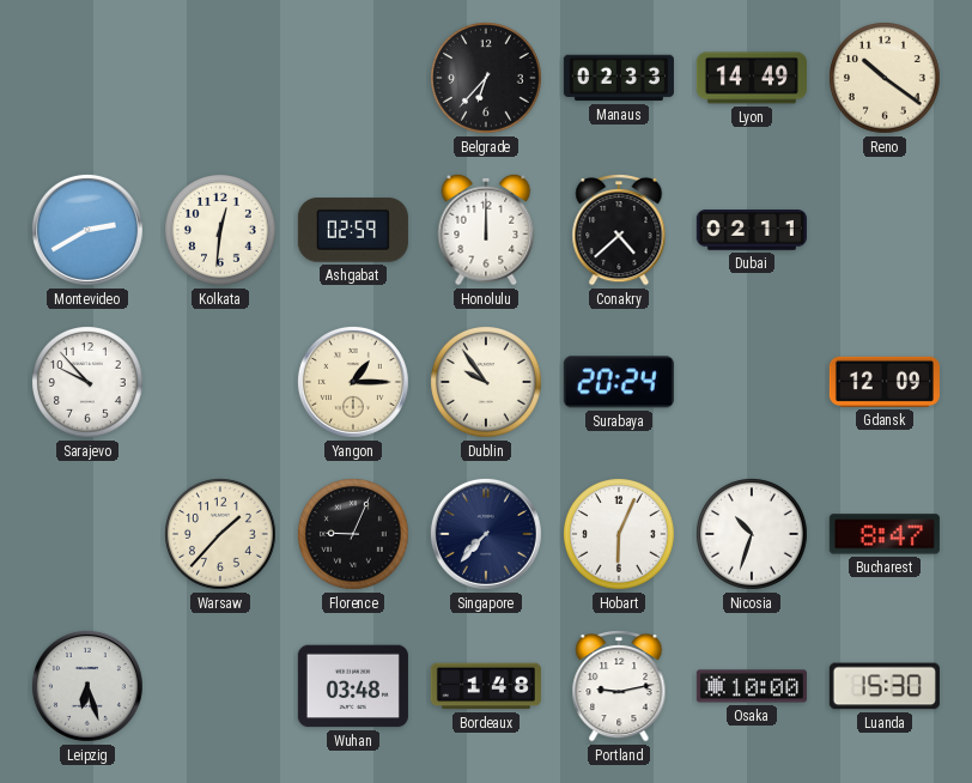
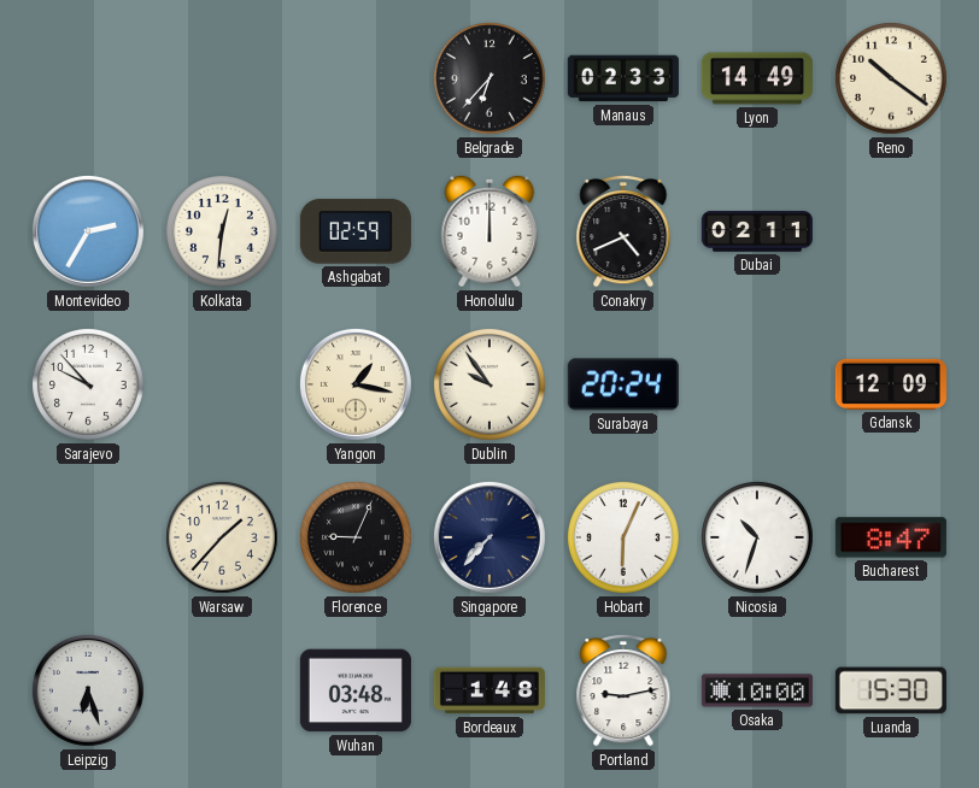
Montevideo: 2:40 -> 2:35 (88, 231)
Conakry: 4:38 -> 4:41 (623, 231)
Yangon: 1:15 -> 1:17 (356, 384)
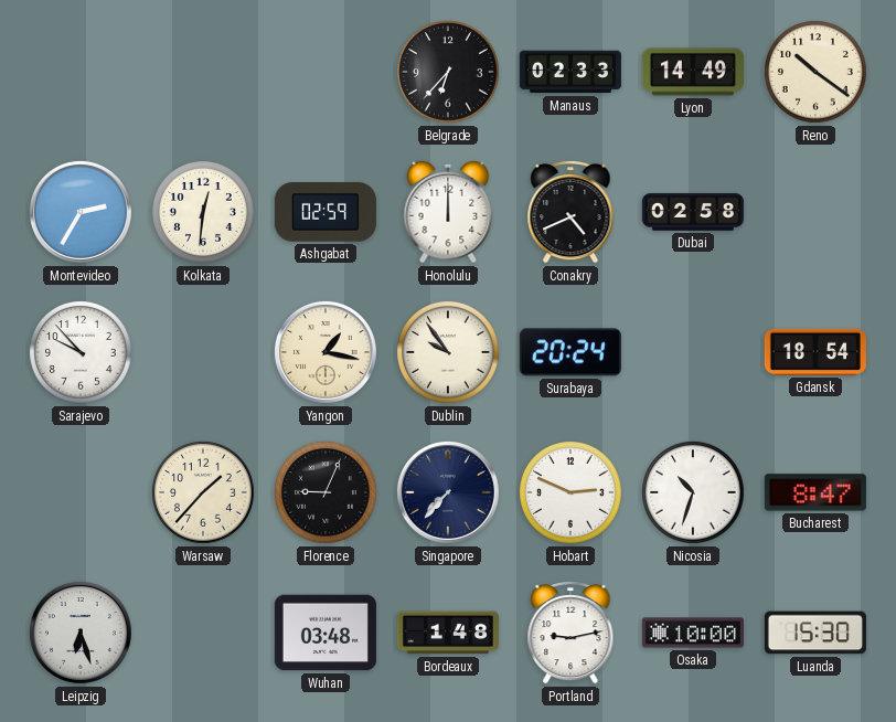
Dubai: 02:11 -> 02:58 (693, 212)
Gdansk: 12:09 -> 18:54 (815, 352)
Hobart: 6:04 -> 2:49 (572, 493)
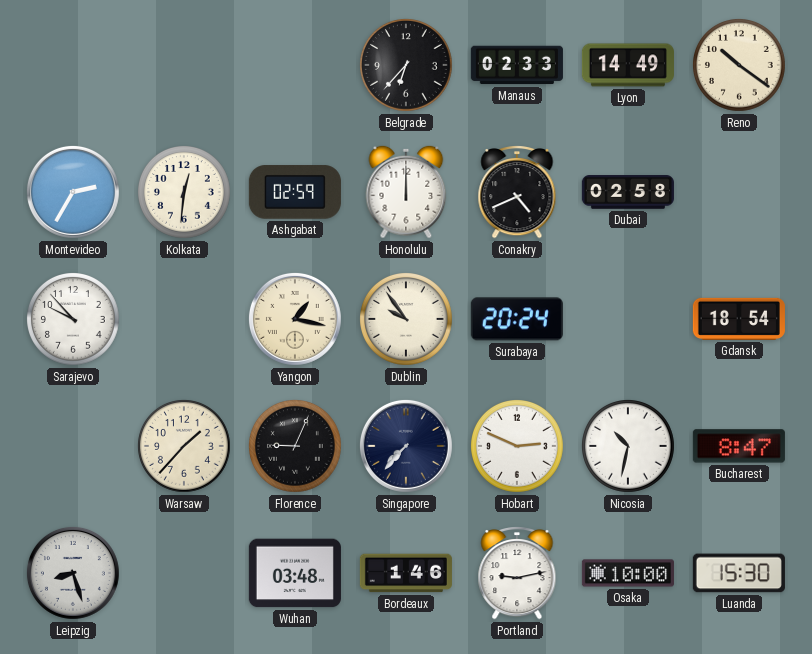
Nicosia: 10:33 -> 10:32 (629, 447)
Leipzig: 6:27 -> 8:27 (73, 573)
Bordeaux: 1:48 -> 1:46 (406, 573)
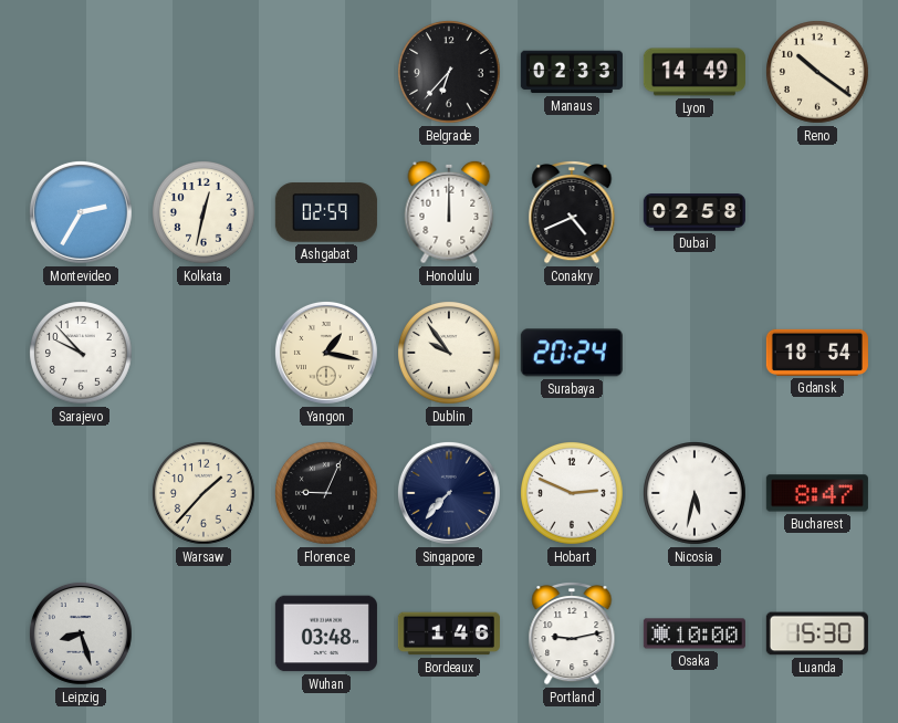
Kolkata: 12:31 -> 12:32 (205, 213)
Nicosia: 10:32 -> 5:32 (696, 494)
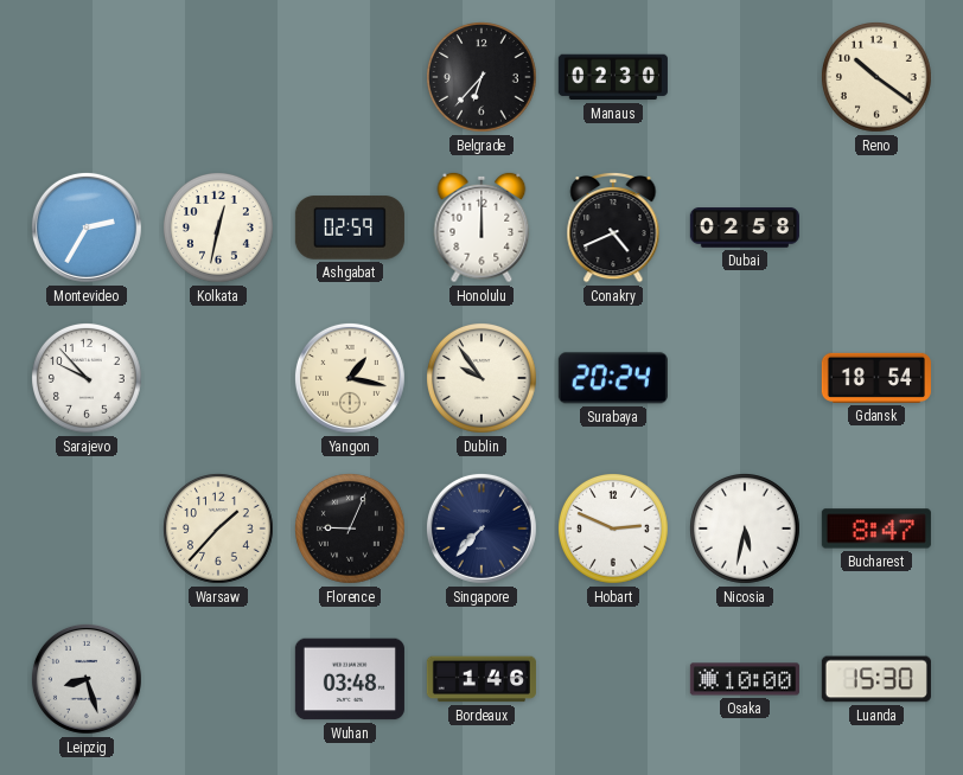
Manaus: 02:33 -> 02:30 (613, 77)
Lyon: 14:49 -> none (695, 72)
Portland: 9:13 -> none (572, 633)
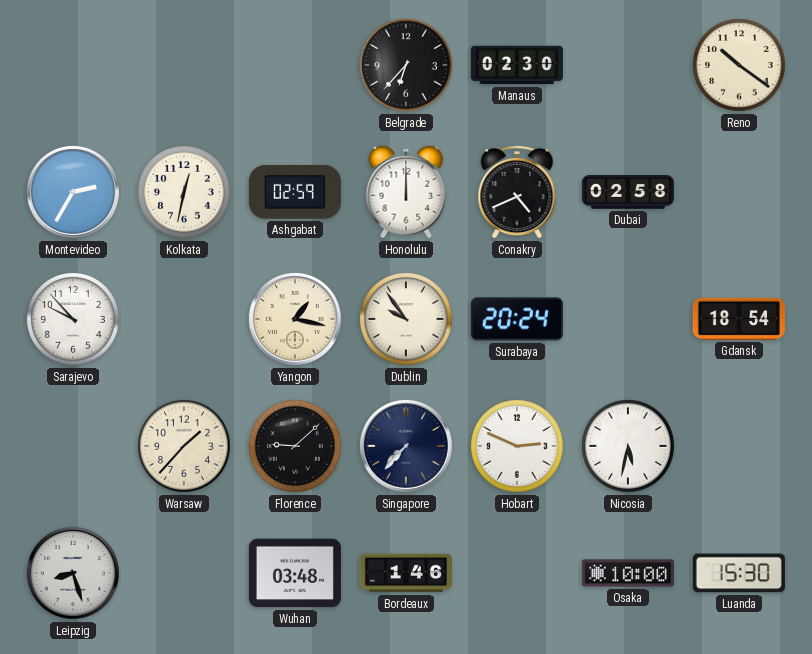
Florence: 9:04 -> 9:08 (296, 447)
Bucharest: 8:47 -> none (876, 529)
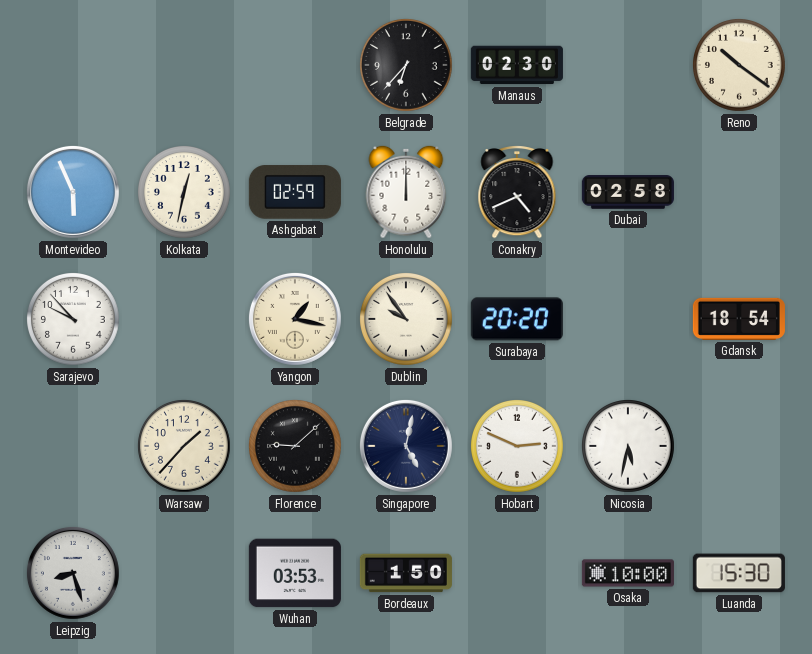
Montevideo: 2:35 -> 5:56 (73, 192)
Surabaya: 20:24 -> 20:20 (517, 319)
Singapore: 7:37 -> 5:02 (406, 446)
Wuhan: 03:48 -> 03:53 (295, 573)
Bordeaux: 1:46 -> 1:50 (406, 573)
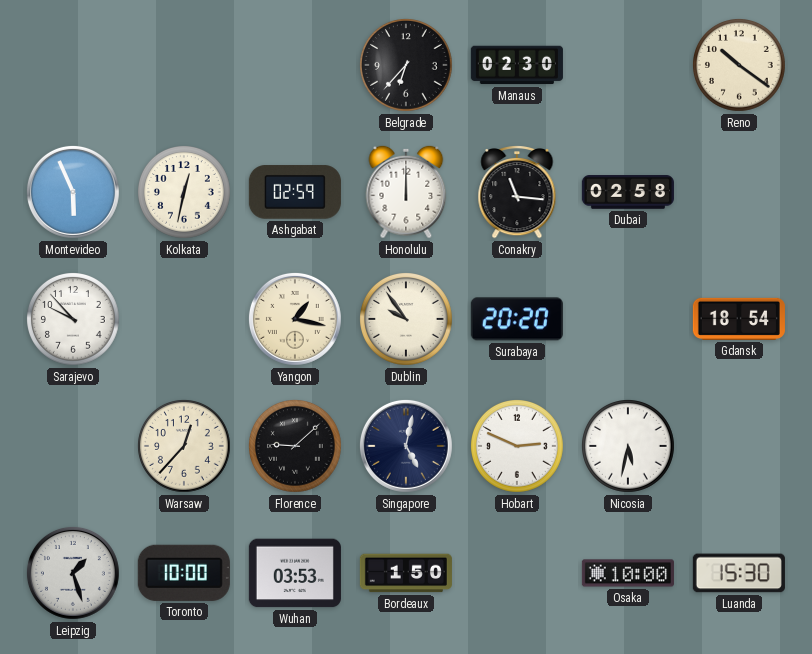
Conakry: 4:41 -> 11:16 (517, 192)
Warsaw: 1:37 -> 12:37 (185, 447)
Leipzig: 8:27 -> 1:27 (73, 573)
Toronto: none -> 10:00 (184, 573)
